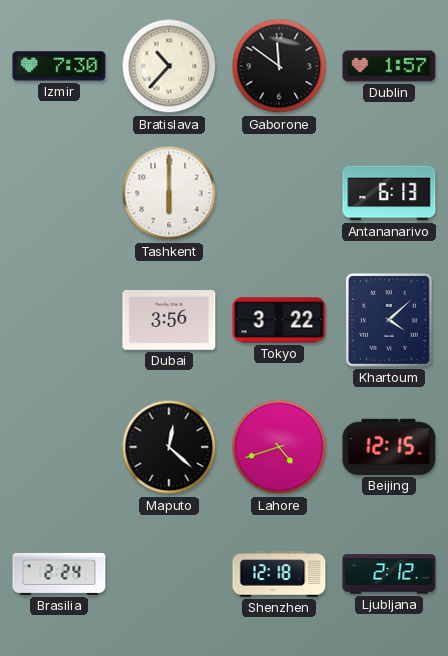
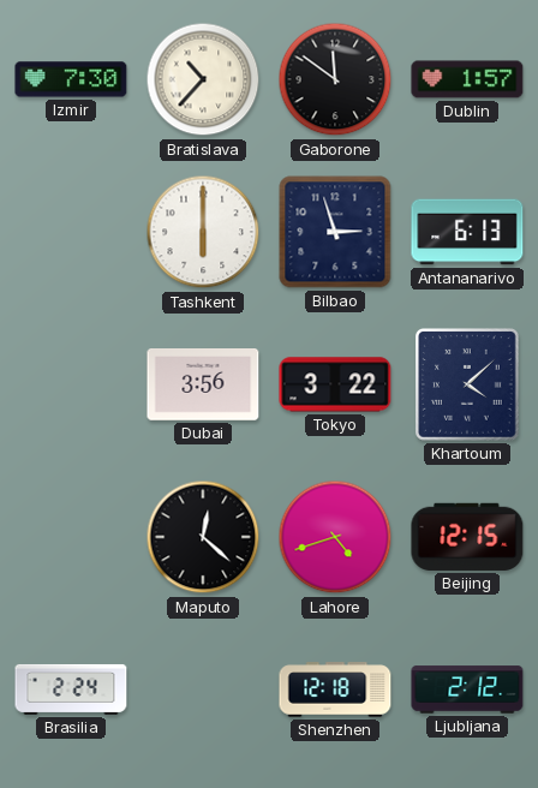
Bilbao: none -> 2:57 (335, 232)
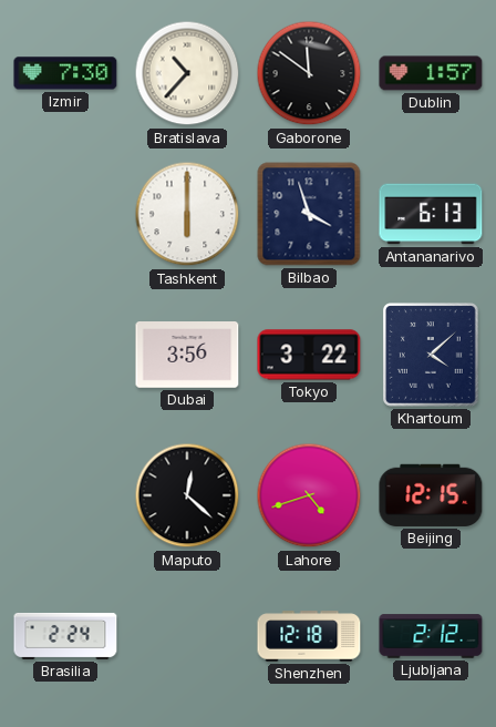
Bilbao: 2:57 -> 3:57 (309, 214)
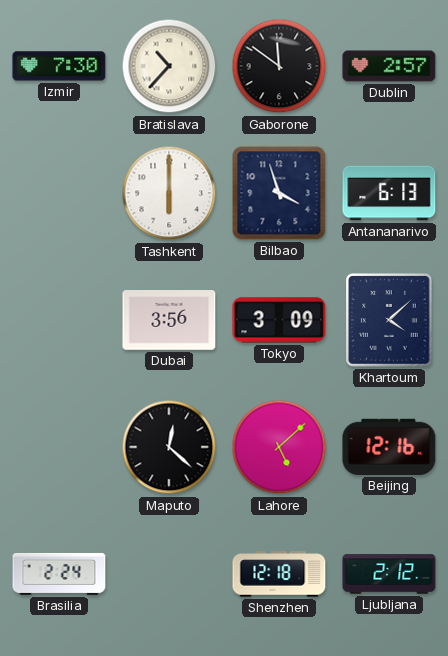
Dublin: 1:57 -> 2:57 (389, 66)
Tokyo: 3:22 -> 3:09 (279, 320)
Lahore: 4:42 -> 5:08 (279, 447)
Beijing: 12:15 -> 12:16 (389, 447)
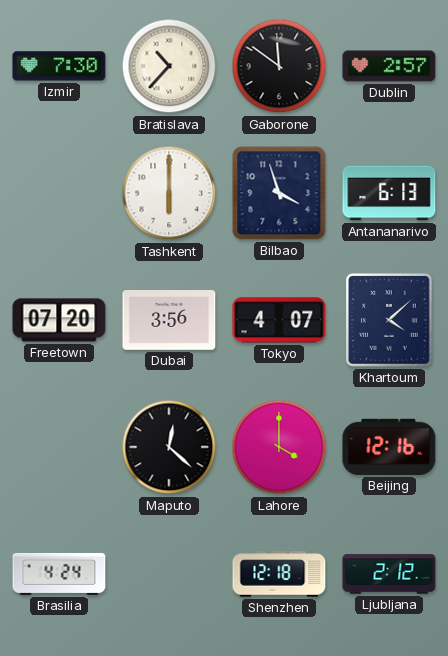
Freetown: none -> 07:20 (59, 320)
Tokyo: 3:09 -> 4:07 (279, 320)
Lahore: 5:08 -> 4:00 (279, 447)
Brasilia: 2:24 -> 4:24 (59, 574)
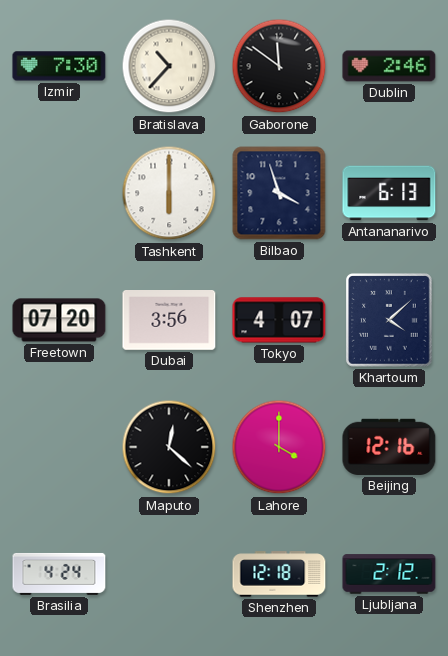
Dublin: 2:57 -> 2:46 (389, 66)
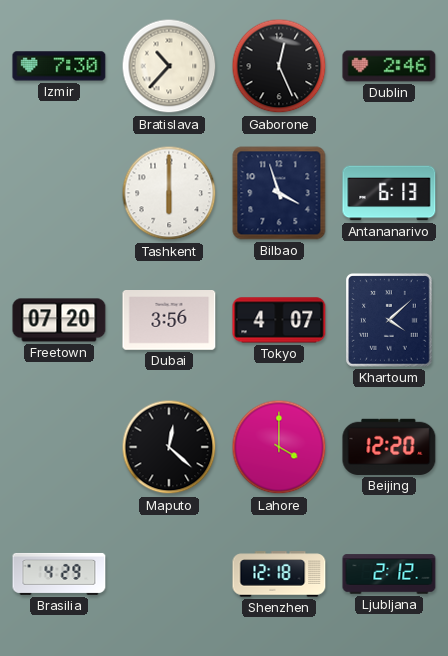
Gaborone: 11:51 -> 12:26 (279, 66)
Beijing: 12:16 -> 12:20 (389, 447)
Brasilia: 4:24 -> 4:29 (59, 574)
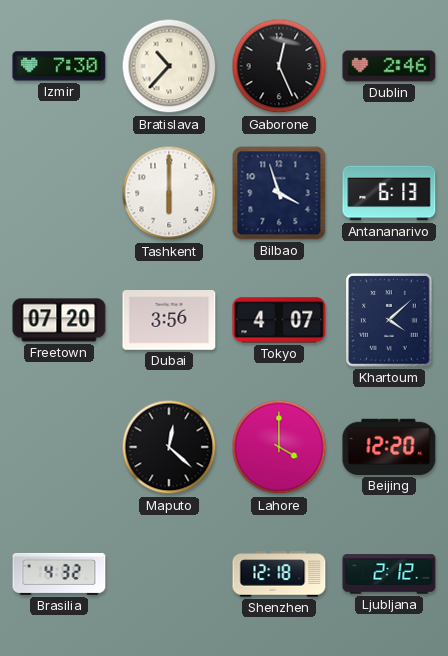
Brasilia: 4:29 -> 4:32 (59, 574)
